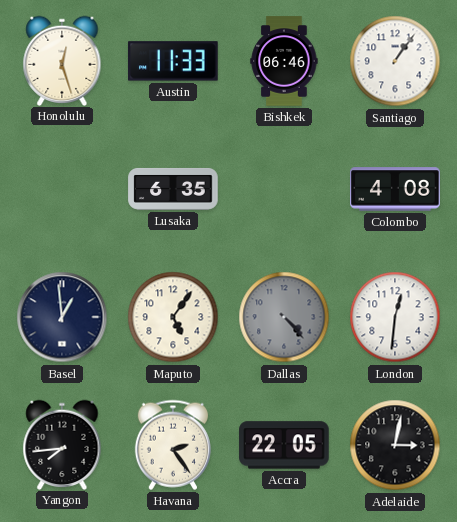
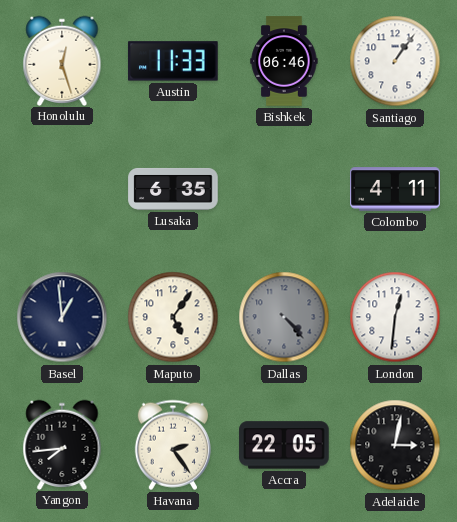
Colombo: 4:08 -> 4:11 (395, 189)
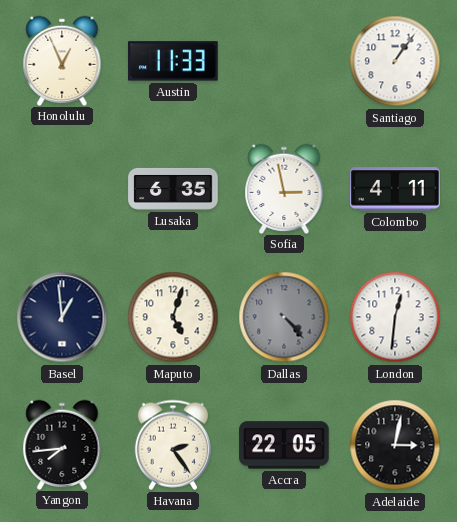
Honolulu: 12:27 -> 12:56 (62, 60)
Bishkek: 06:46 -> none (284, 61)
Sofia: none -> 2:58 (284, 188)
Maputo: 5:06 -> 5:03 (173, 317)
